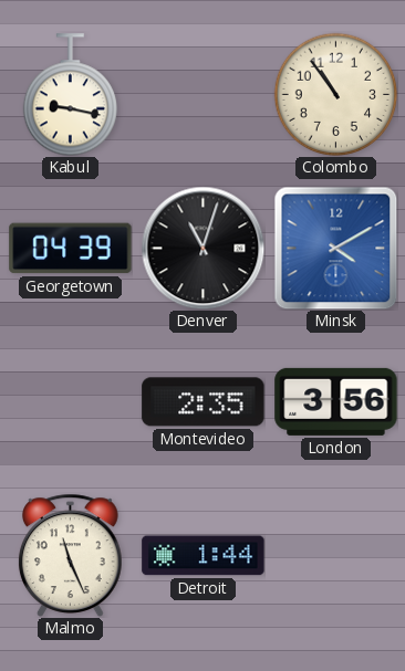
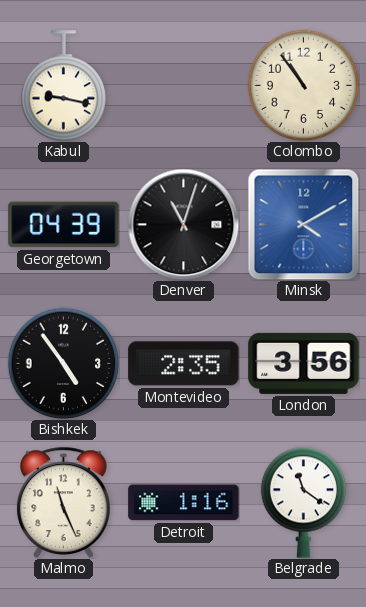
Bishkek: none -> 4:54 (63, 363)
Detroit: 1:44 -> 1:16 (184, 503)
Belgrade: none -> 11:21 (303, 502)
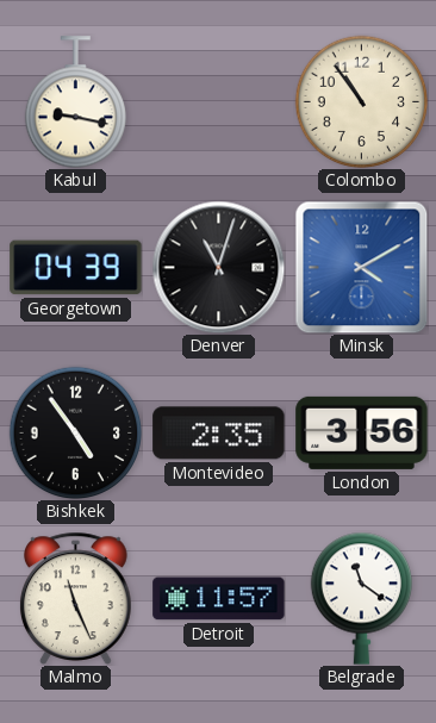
Detroit: 1:16 -> 11:57 (219, 599)
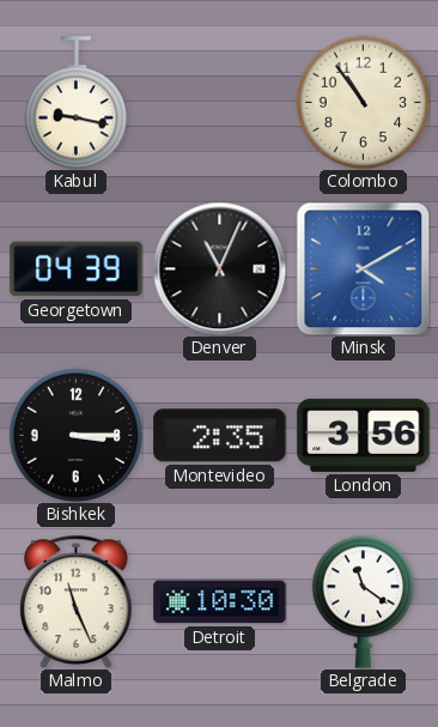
Denver: 11:03 -> 11:04 (219, 268)
Bishkek: 4:54 -> 3:15 (75, 435)
Detroit: 11:57 -> 10:30 (220, 602)
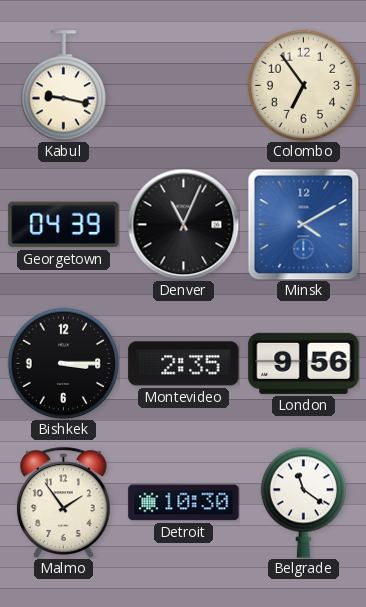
Colombo: 10:54 -> 6:54 (303, 85)
London: 3:56 -> 9:56 (304, 363)
Malmo: 11:26 -> 1:54 (63, 502)
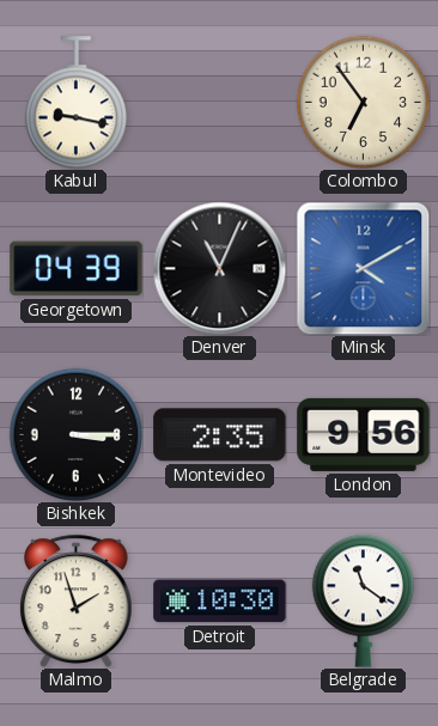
Malmo: 1:54 -> 1:57 (75, 600)
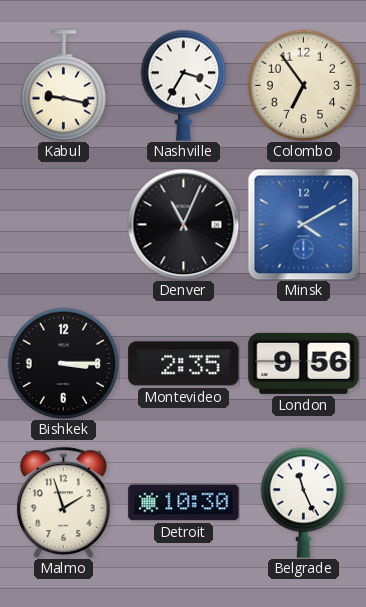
Nashville: none -> 3:35 (183, 85)
Georgetown: 04:39 -> none (77, 269)
Belgrade: 11:21 -> 11:26 (303, 502)
